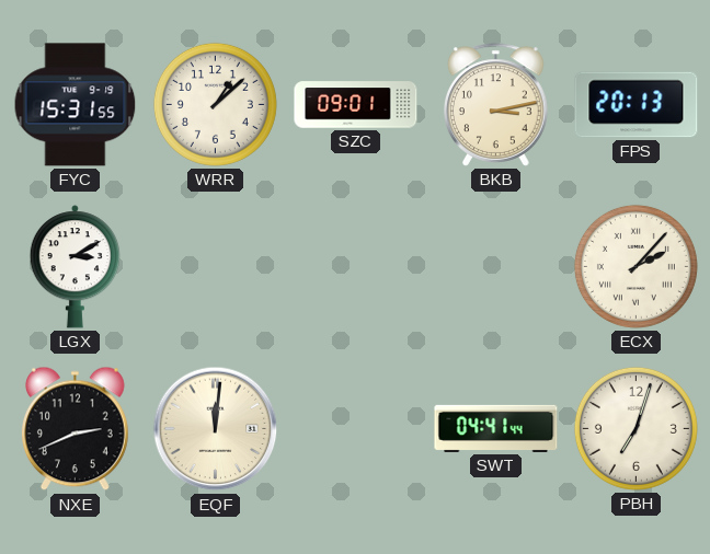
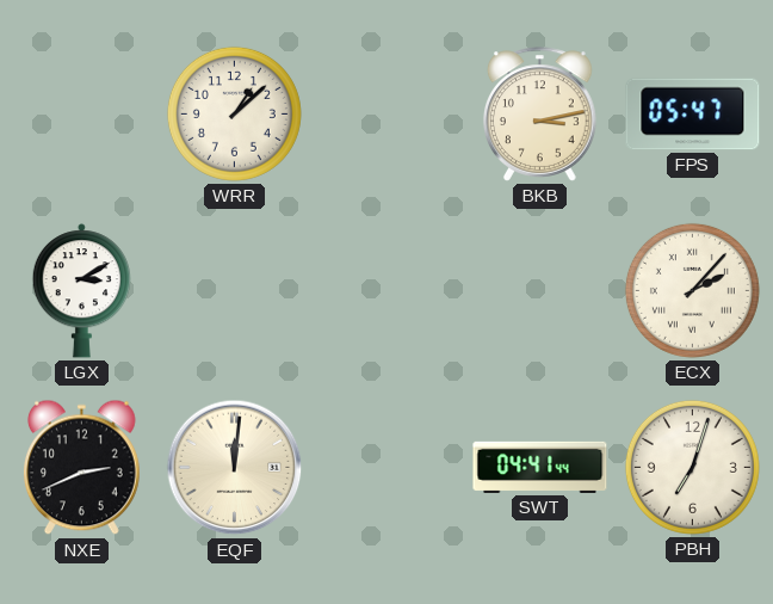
FYC: 15:31 -> none (76, 105)
SZC: 09:01 -> none (356, 105)
FPS: 20:13 -> 05:47 (693, 115)
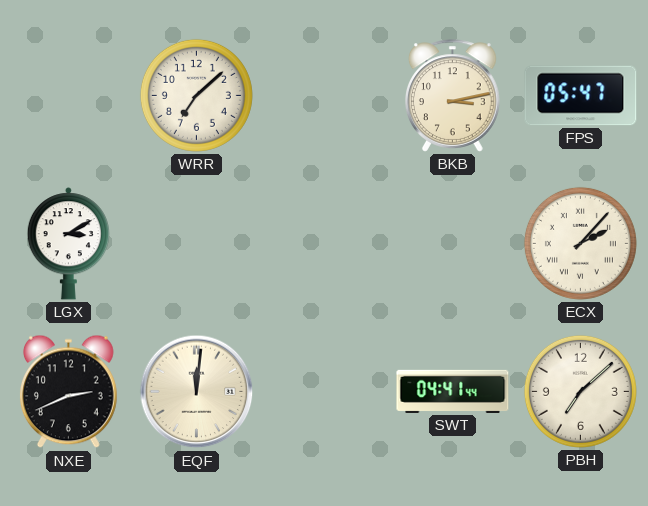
WRR: 1:08 -> 7:08 (196, 95)
PBH: 7:03 -> 7:08 (580, 391)
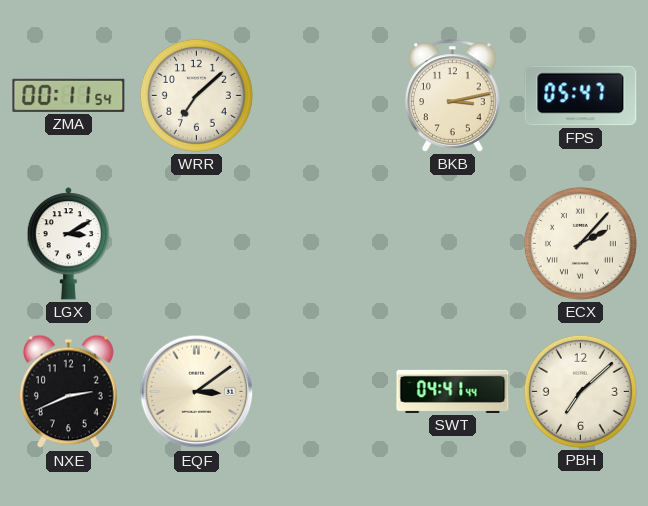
ZMA: none -> 00:11 (69, 95)
EQF: 12:01 -> 3:09 (197, 392)
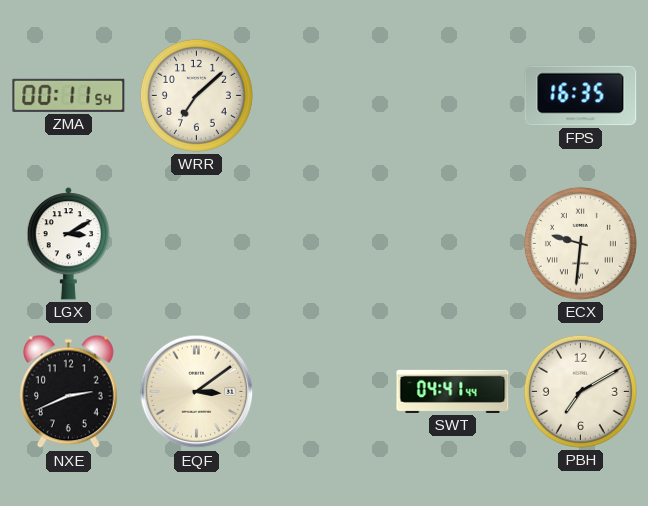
BKB: 3:13 -> none (453, 96)
FPS: 05:47 -> 16:35 (581, 96)
ECX: 2:07 -> 9:31 (580, 243)
PBH: 7:08 -> 7:10 (580, 391)
